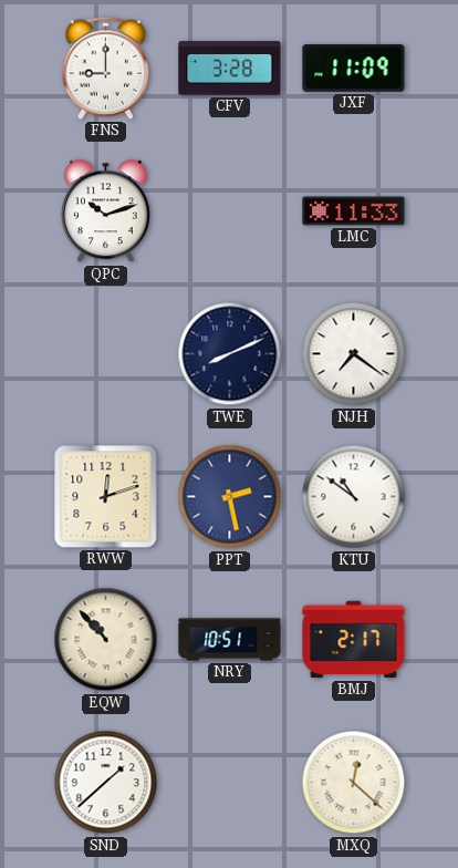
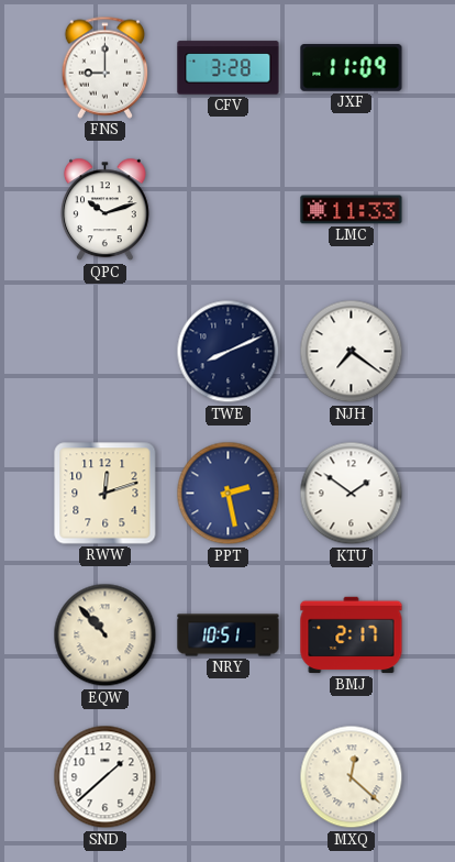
KTU: 10:51 -> 1:51 (352, 494)
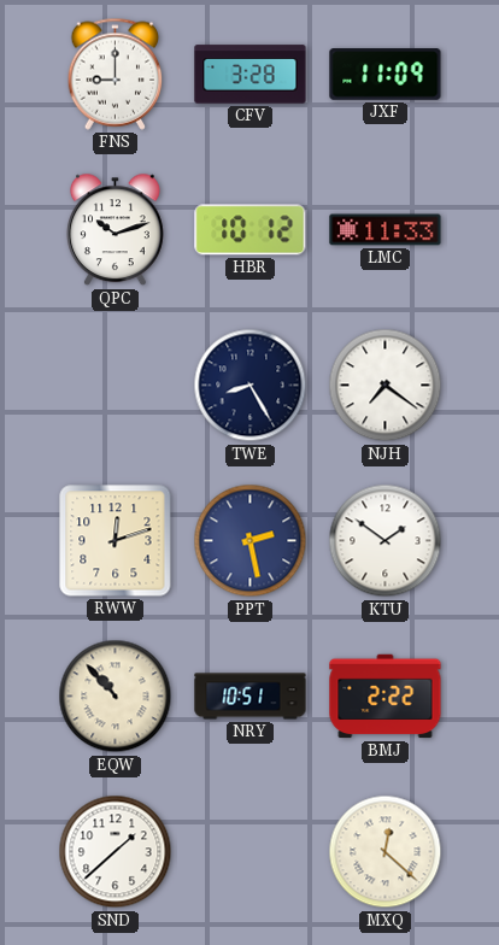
HBR: none -> 10:12 (251, 230)
TWE: 8:11 -> 8:25 (251, 386)
BMJ: 2:17 -> 2:22 (386, 697)
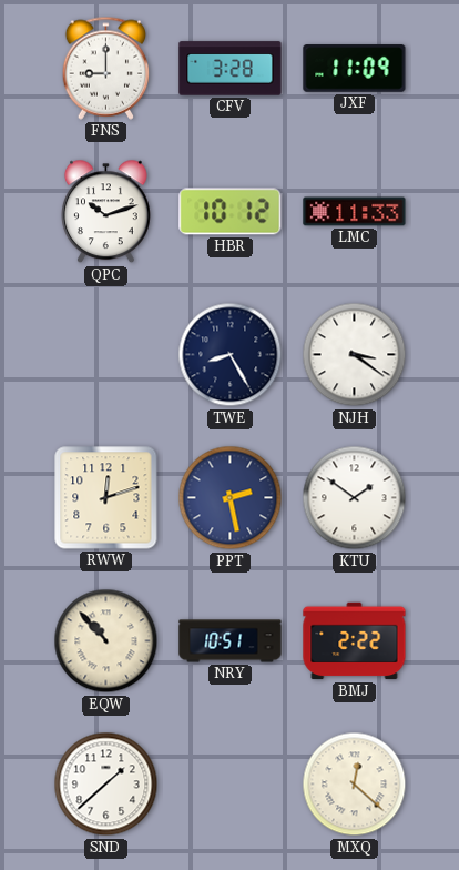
NJH: 7:21 -> 3:21 (355, 355)
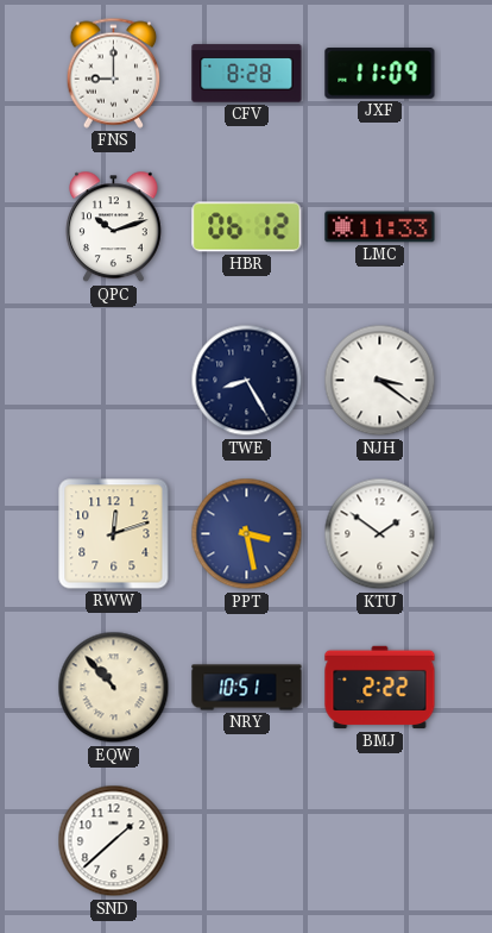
CFV: 3:28 -> 8:28 (247, 74)
HBR: 10:12 -> 06:12 (247, 227)
PPT: 2:28 -> 3:28 (247, 534)
MXQ: 12:22 -> none (355, 785)
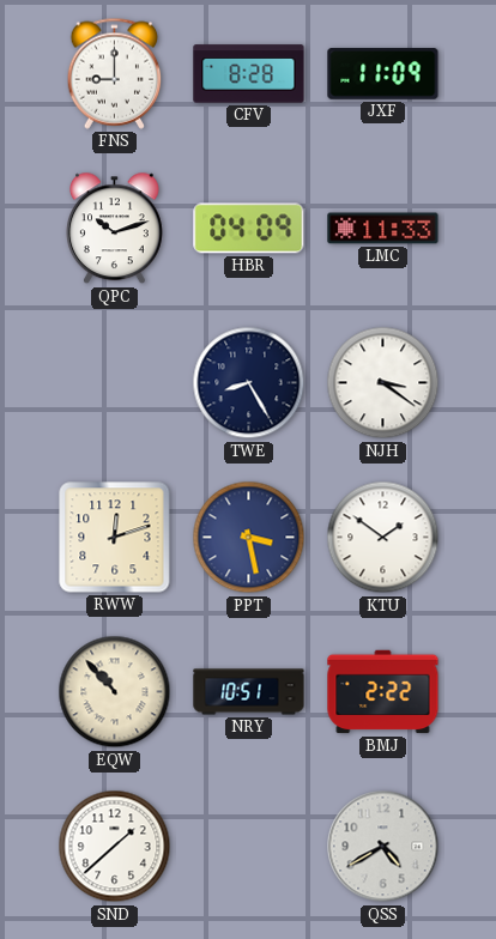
HBR: 06:12 -> 04:09 (249, 229)
QSS: none -> 4:40 (383, 847)
